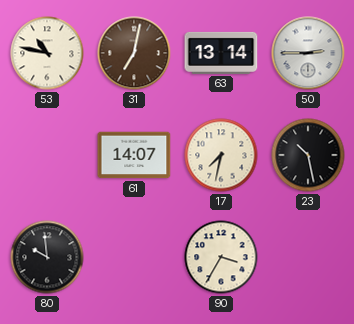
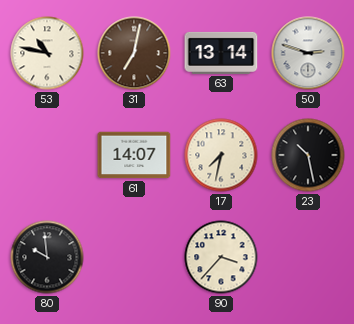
50: 2:45 -> 2:48 (308, 53)
90: 3:35 -> 3:37 (221, 257)
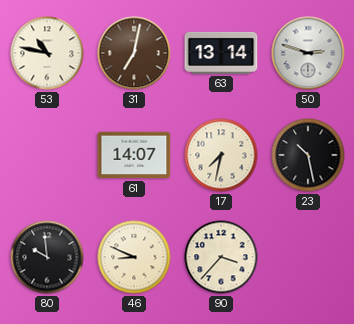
46: none -> 8:49 (134, 257)
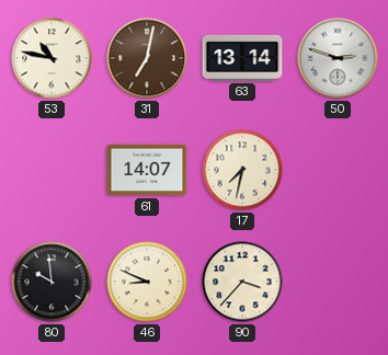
23: 10:28 -> none (308, 155)
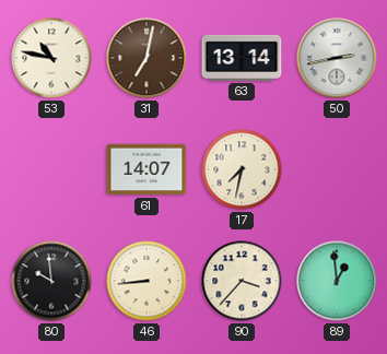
50: 2:48 -> 2:43 (337, 58)
46: 8:49 -> 8:44 (146, 281)
89: none -> 12:59 (337, 281)
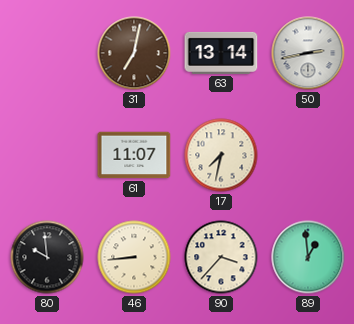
53: 10:47 -> none (51, 58)
61: 14:07 -> 11:07 (134, 155)
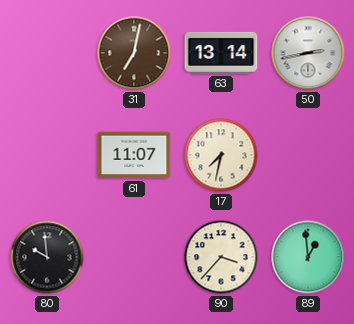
46: 8:44 -> none (134, 257)
